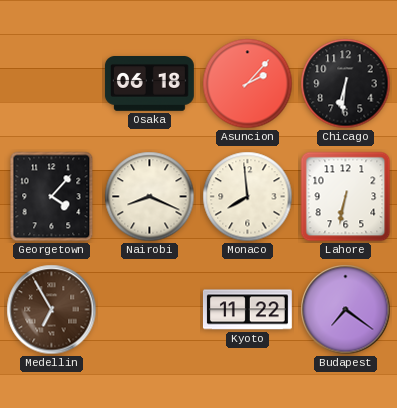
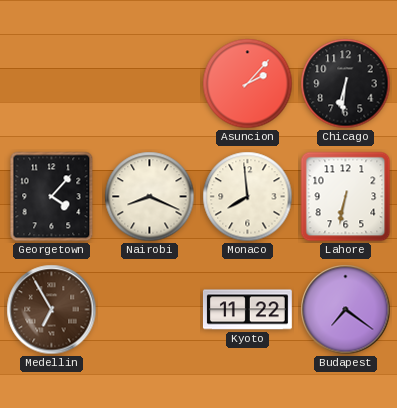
Osaka: 06:18 -> none (149, 84)
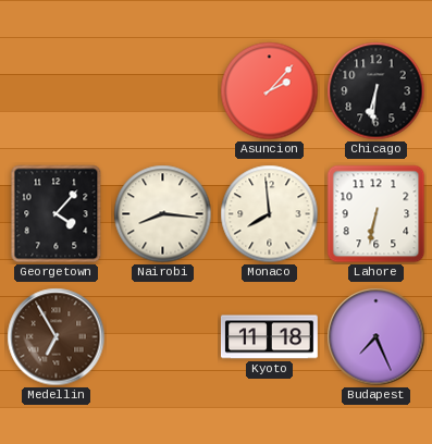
Nairobi: 8:19 -> 8:16 (163, 214)
Kyoto: 11:22 -> 11:18 (269, 337)
Budapest: 7:21 -> 7:26 (377, 337)
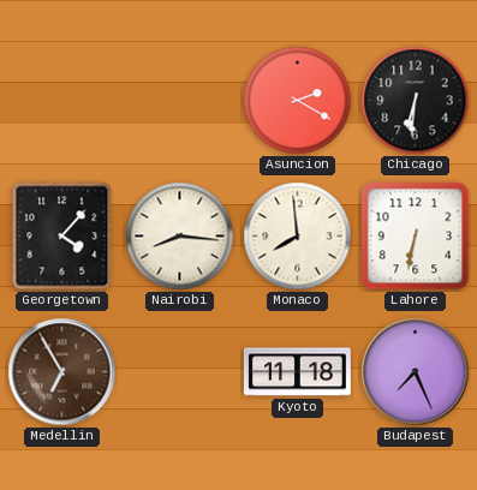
Asuncion: 2:07 -> 2:20 (298, 101)
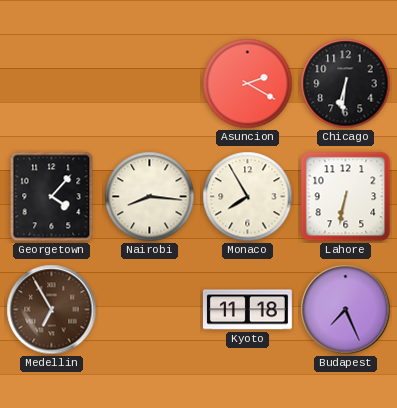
Monaco: 7:59 -> 7:55 (248, 197)
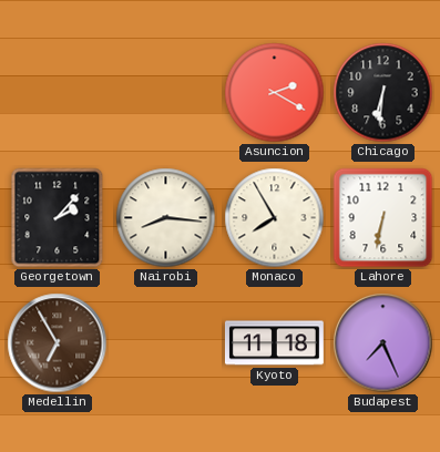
Georgetown: 4:07 -> 2:07 (58, 218)
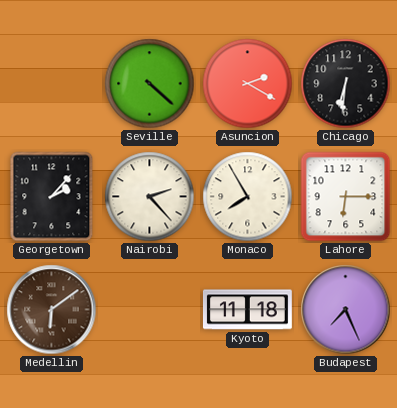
Seville: none -> 4:22 (150, 84)
Nairobi: 8:16 -> 2:23 (150, 197)
Lahore: 6:32 -> 6:15 (346, 197)
Medellin: 6:55 -> 6:09 (52, 310)
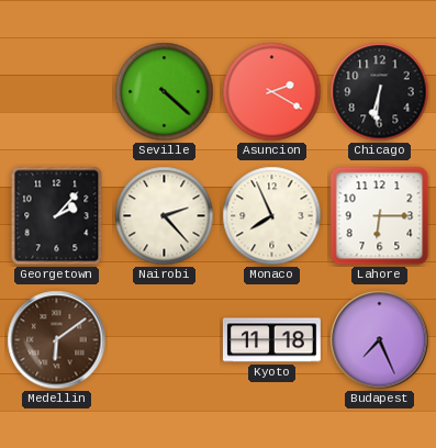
Monaco: 7:55 -> 7:56 (272, 216)
